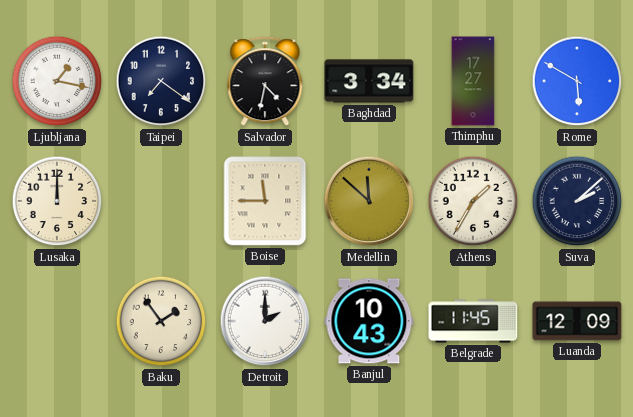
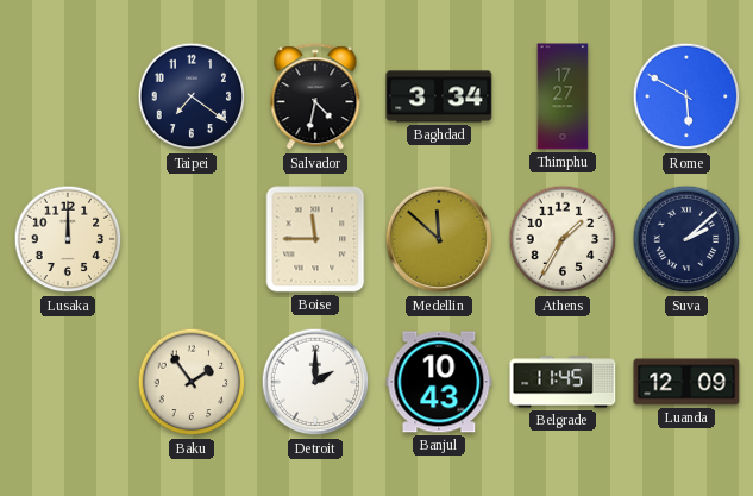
Ljubljana: 1:17 -> none (57, 81)
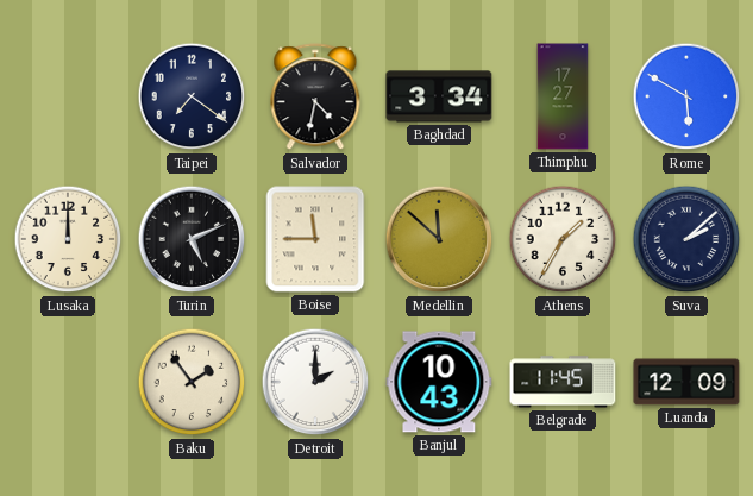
Turin: none -> 5:11 (192, 239)
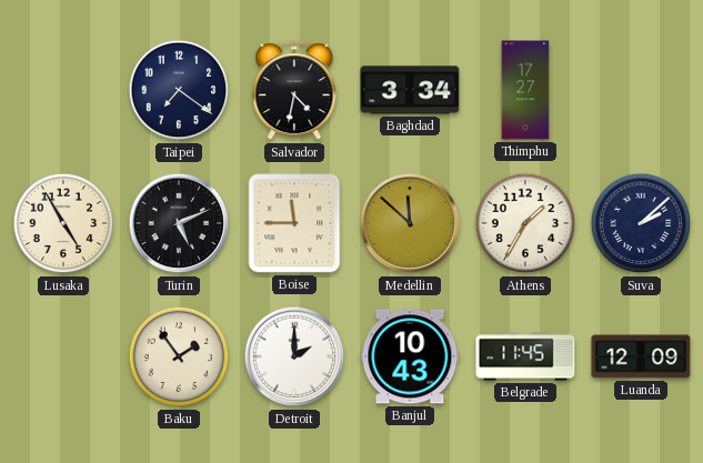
Rome: 5:50 -> none (686, 96)
Lusaka: 12:00 -> 4:55 (63, 223)
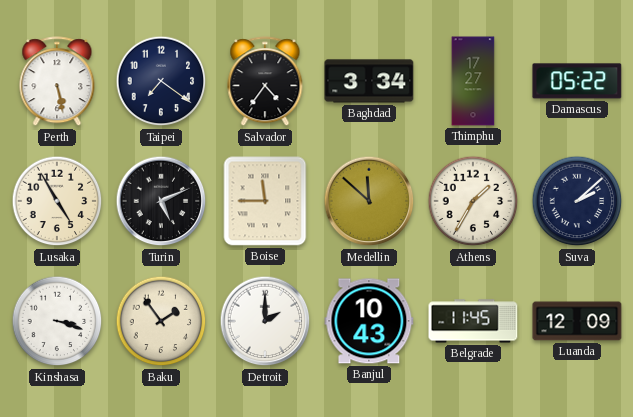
Perth: none -> 5:28 (57, 82)
Salvador: 4:32 -> 4:36 (265, 82)
Damascus: none -> 05:22 (577, 81)
Kinshasa: none -> 3:18 (57, 321)
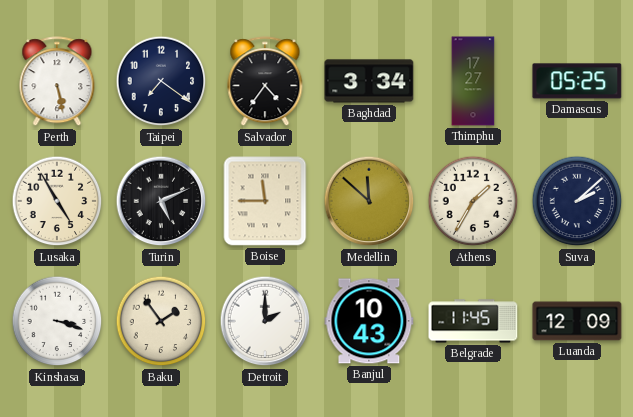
Damascus: 05:22 -> 05:25 (577, 81)
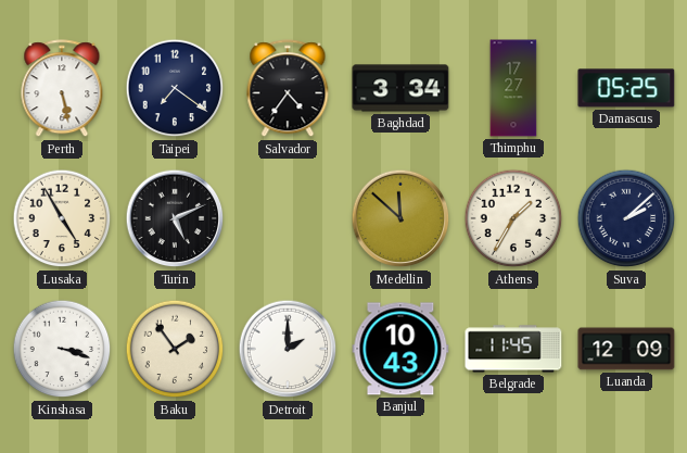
Boise: 11:45 -> none (265, 201)
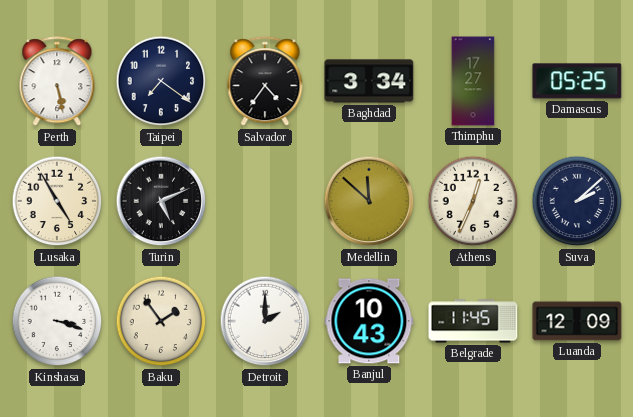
Athens: 1:35 -> 12:34 (473, 201)
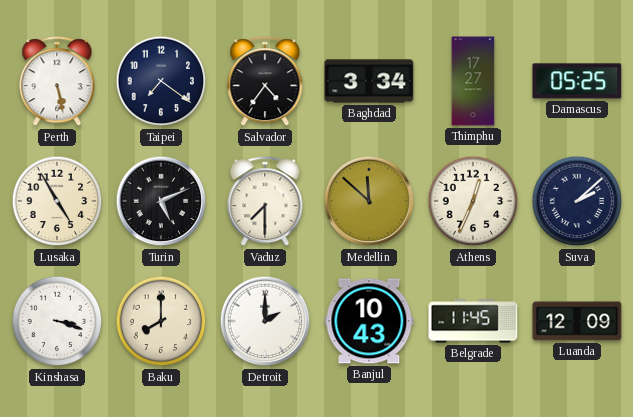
Vaduz: none -> 7:30 (265, 202)
Baku: 1:54 -> 8:00 (161, 321)
